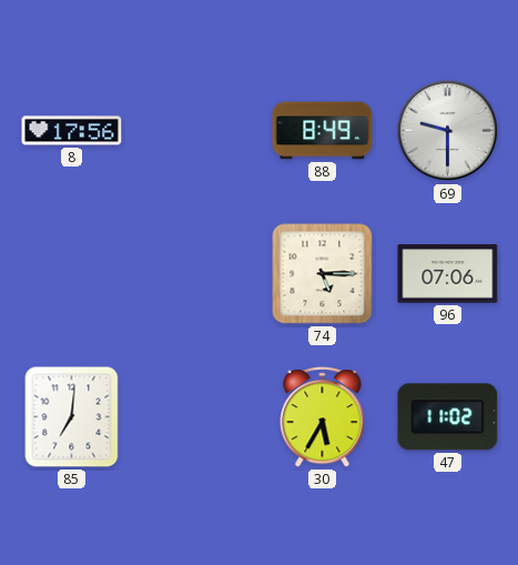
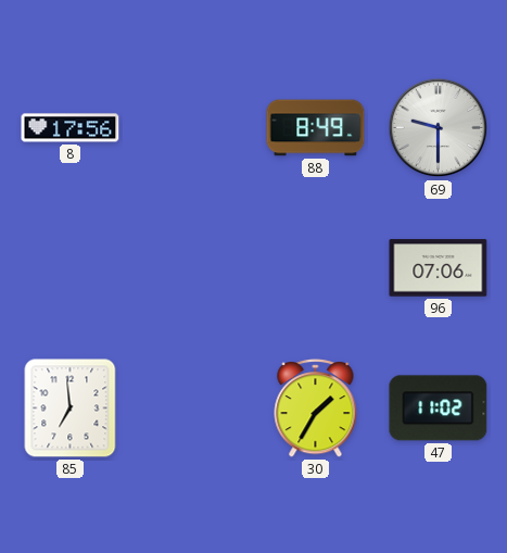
74: 5:15 -> none (323, 274)
85: 7:01 -> 6:59 (71, 409)
30: 5:35 -> 1:35 (316, 409)
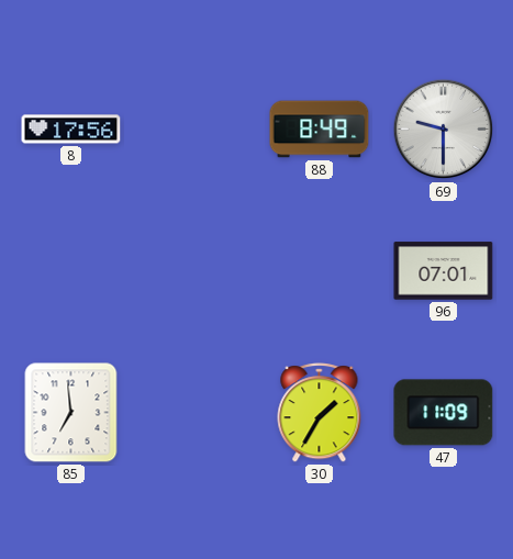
96: 07:06 -> 07:01 (444, 271)
47: 11:02 -> 11:09 (444, 413)
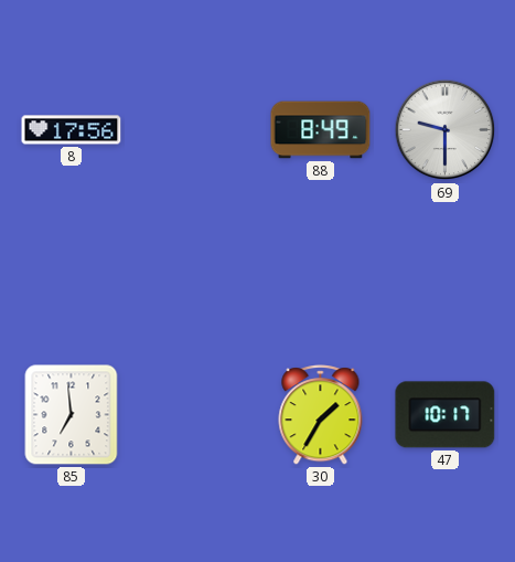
96: 07:01 -> none (444, 271)
47: 11:09 -> 10:17 (446, 415)
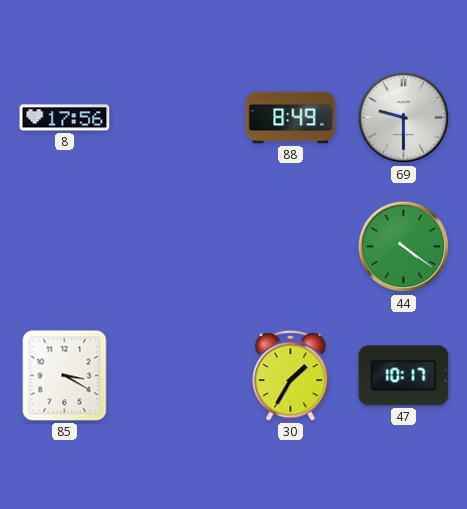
44: none -> 4:21 (404, 247)
85: 6:59 -> 3:20 (65, 376)
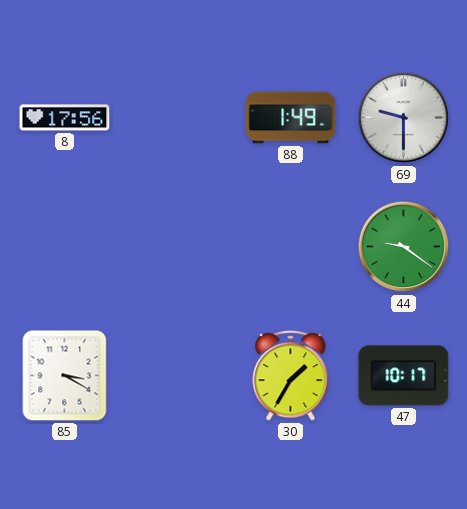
88: 8:49 -> 1:49 (291, 118)
44: 4:21 -> 9:21 (404, 247)
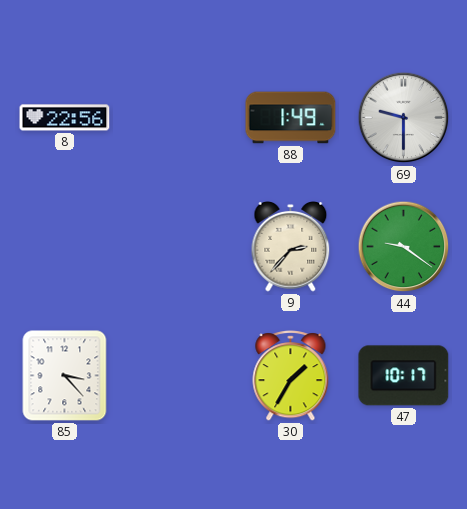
8: 17:56 -> 22:56 (65, 118)
9: none -> 2:37 (291, 247)
85: 3:20 -> 3:23 (65, 376)
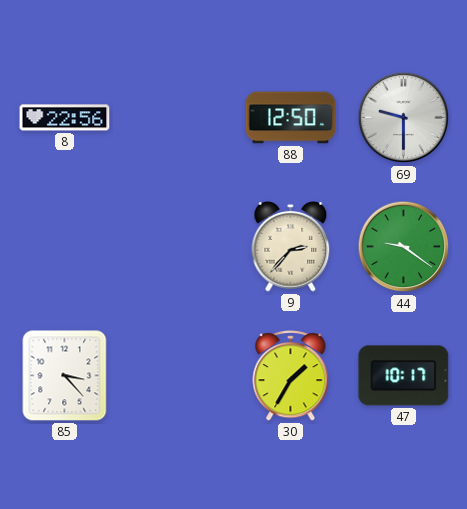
88: 1:49 -> 12:50 (291, 118)
